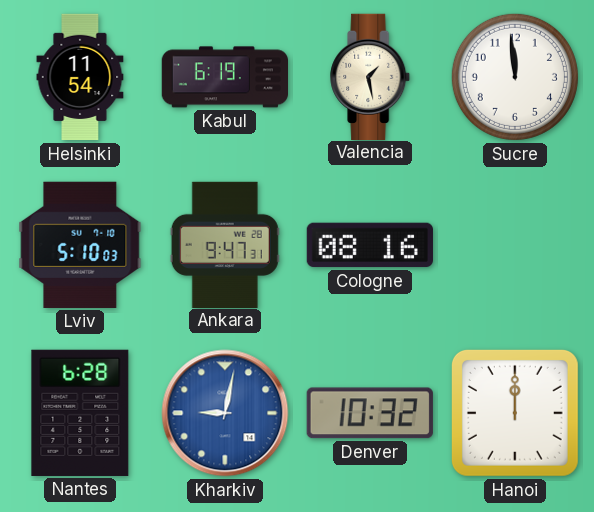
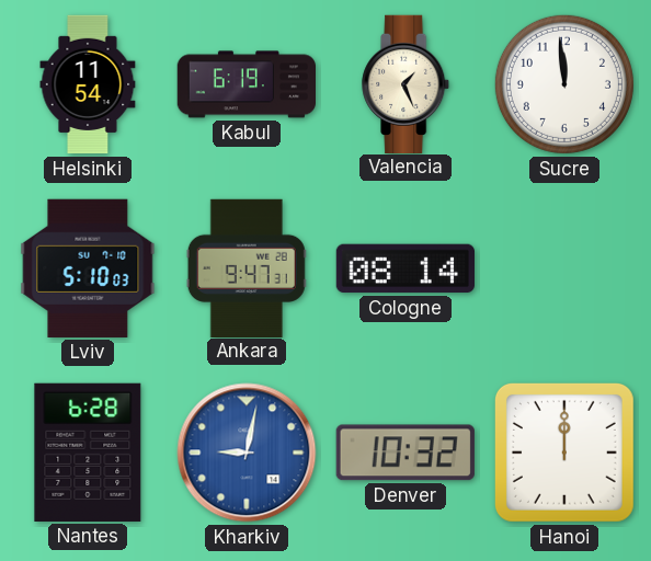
Valencia: 1:28 -> 1:26 (407, 83)
Cologne: 08:16 -> 08:14 (406, 268)
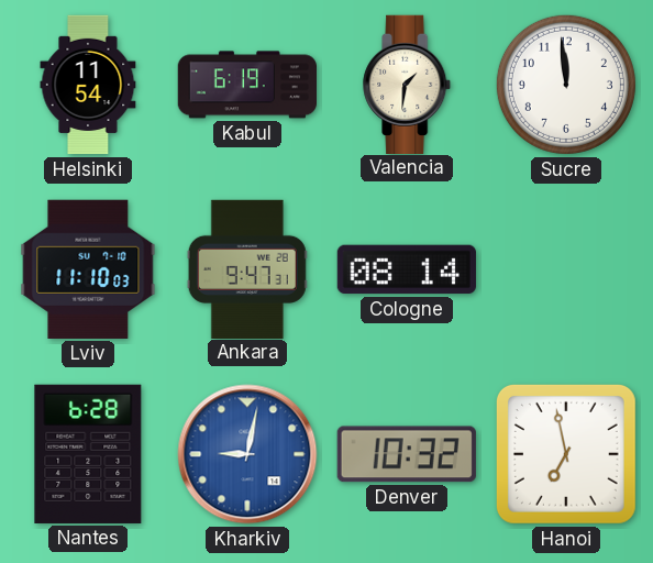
Valencia: 1:26 -> 1:31 (408, 84)
Lviv: 5:10 -> 11:10 (88, 269)
Hanoi: 12:00 -> 6:58 (566, 454)
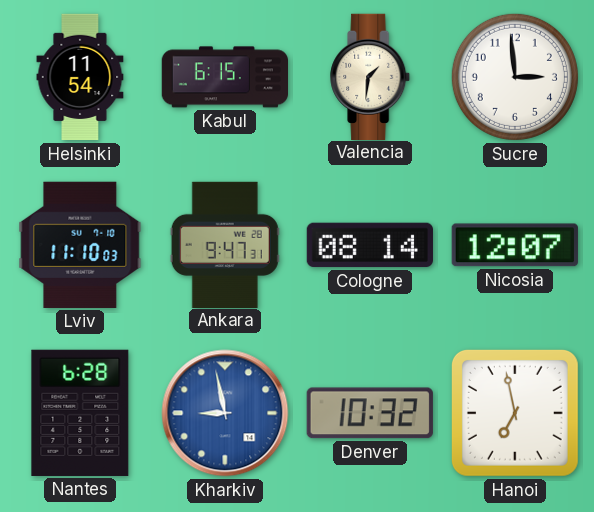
Kabul: 6:19 -> 6:15 (224, 77)
Sucre: 11:59 -> 2:59 (515, 77)
Nicosia: none -> 12:07 (515, 245)
Kharkiv: 9:02 -> 8:58 (225, 413)
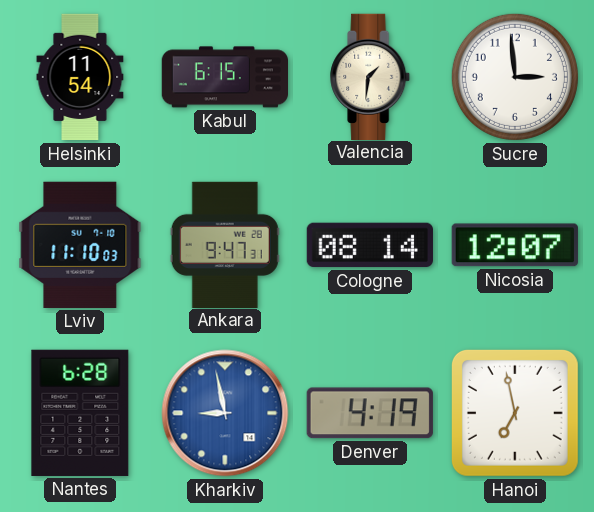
Denver: 10:32 -> 4:19 (370, 413)
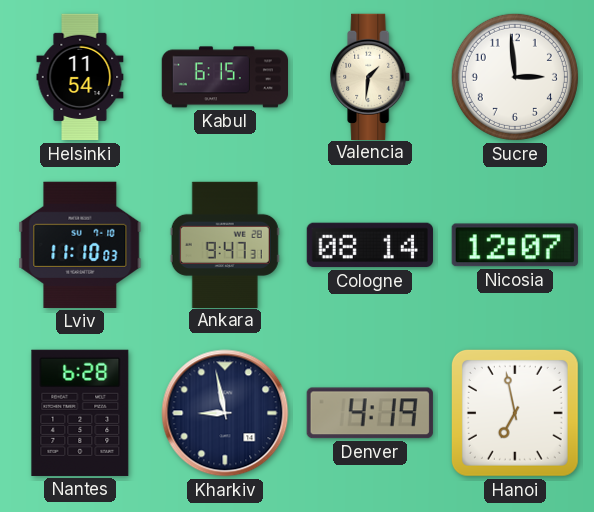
Kharkiv dial: blue -> navy (225, 413)
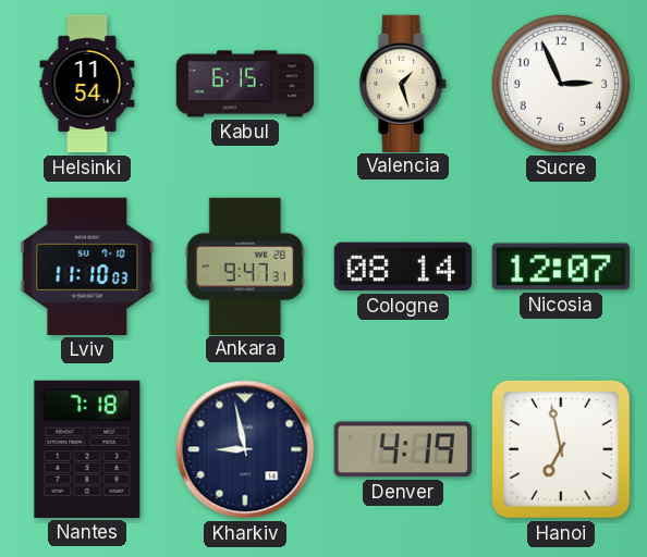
Valencia: 1:31 -> 1:27 (404, 83)
Sucre: 2:59 -> 2:56 (561, 84)
Nantes: 6:28 -> 7:18 (87, 449)
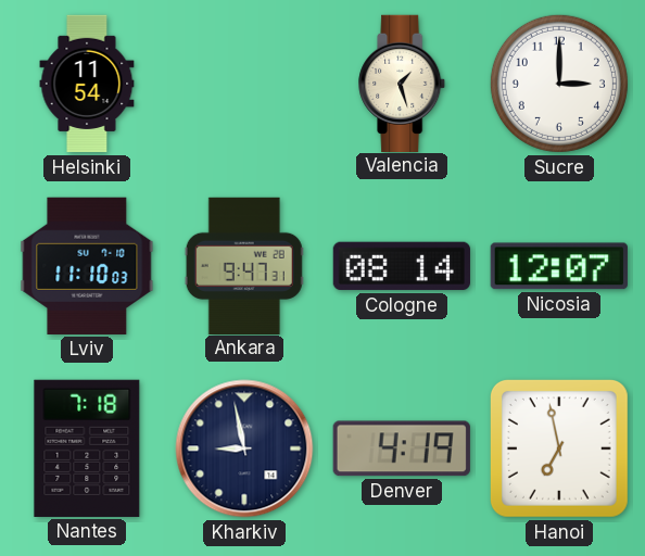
Kabul: 6:15 -> none (244, 84)
Sucre: 2:56 -> 3:00 (559, 84)
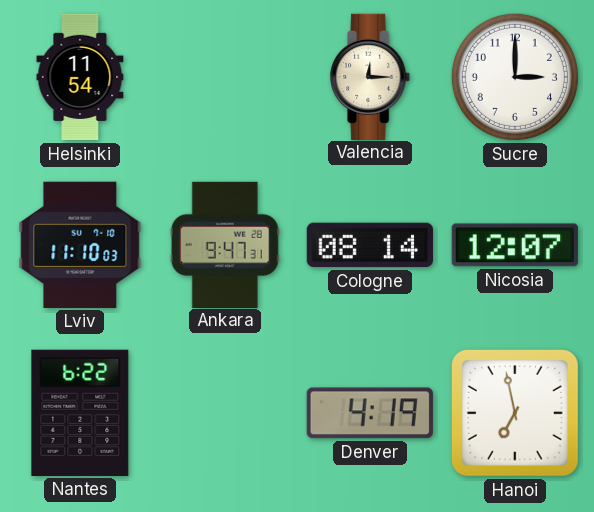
Valencia: 1:27 -> 12:15 (371, 76)
Nantes: 7:18 -> 6:22 (80, 413)
Kharkiv: 8:58 -> none (244, 448)
